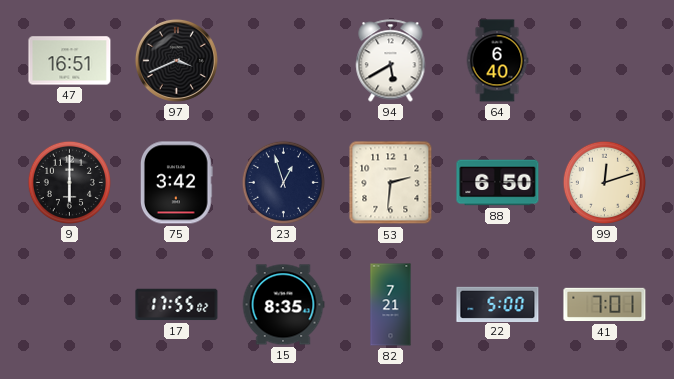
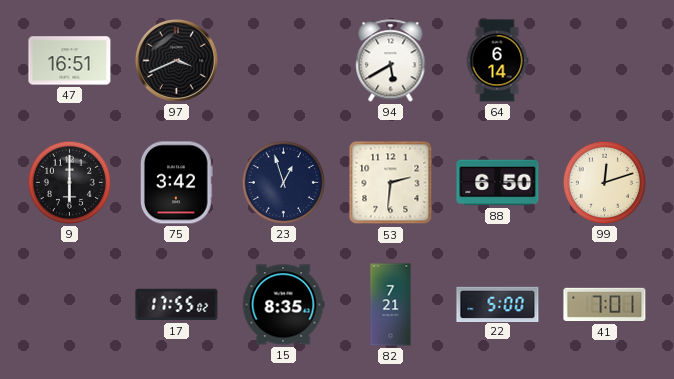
64: 6:40 -> 6:14 (497, 61)
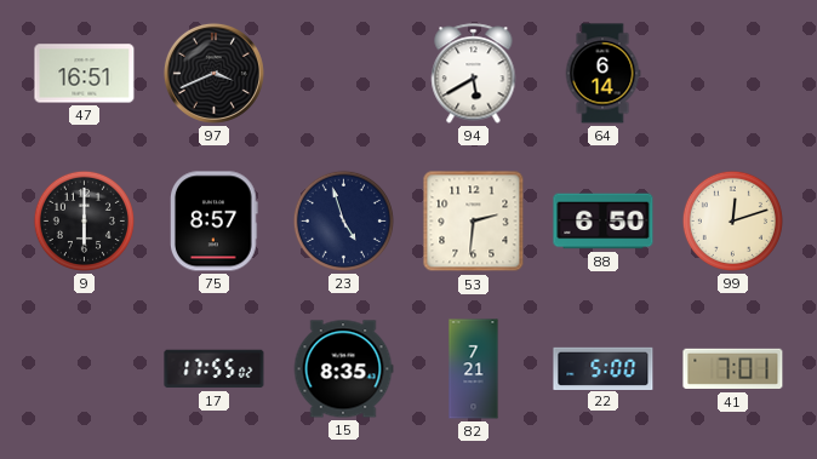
75: 3:42 -> 8:57 (215, 222)
23: 12:57 -> 4:57 (343, 220)
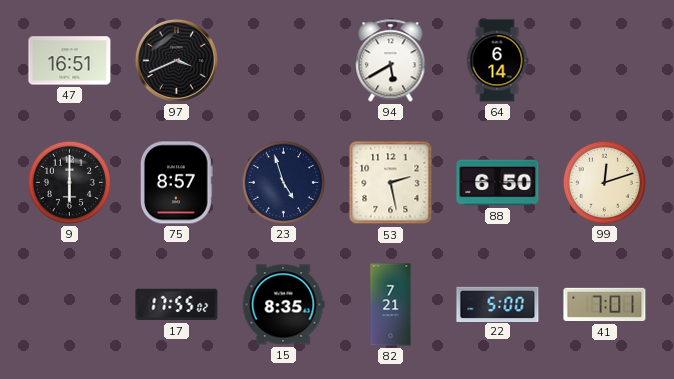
53: 2:31 -> 2:28 (391, 183)
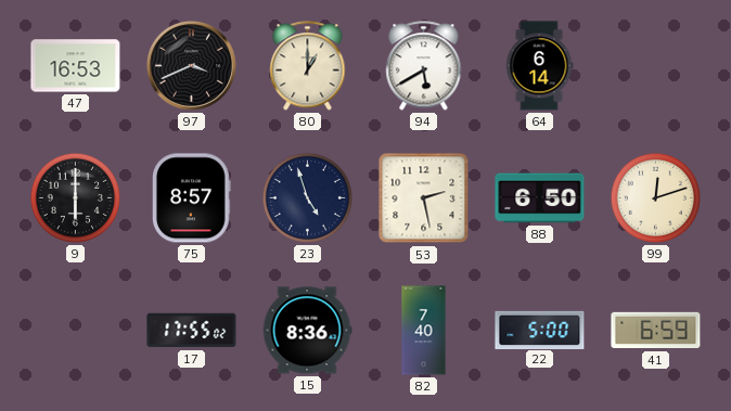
47: 16:51 -> 16:53 (76, 66)
80: none -> 1:00 (308, 66)
15: 8:35 -> 8:36 (307, 331)
82: 7:21 -> 7:40 (424, 331)
41: 7:01 -> 6:59 (656, 331)
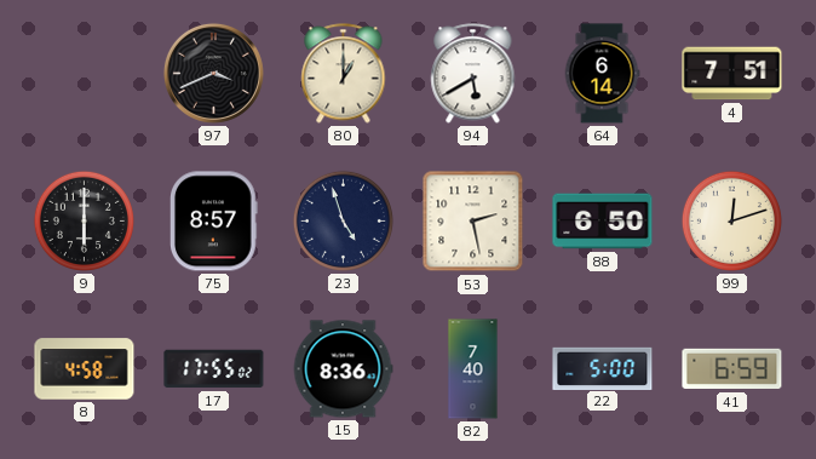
47: 16:53 -> none (76, 66)
4: none -> 7:51 (732, 74)
8: none -> 4:58 (85, 369)
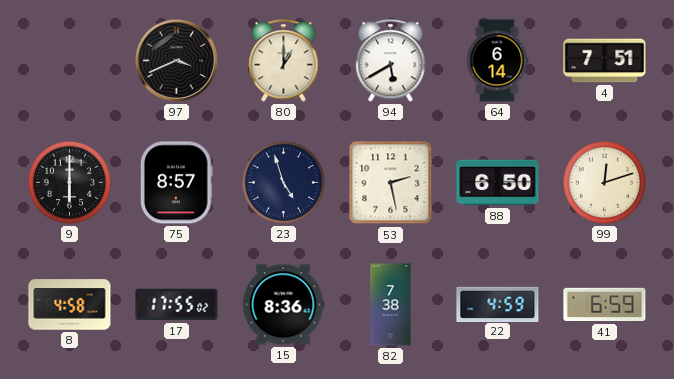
82: 7:40 -> 7:38 (391, 305)
22: 5:00 -> 4:59 (498, 304)
